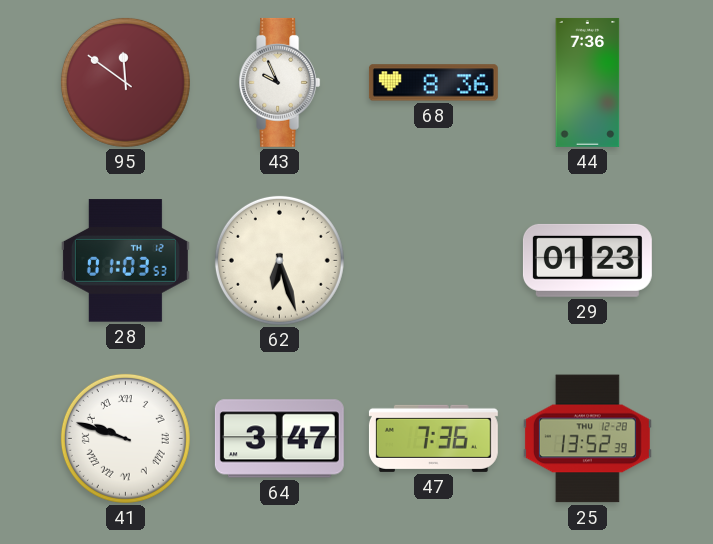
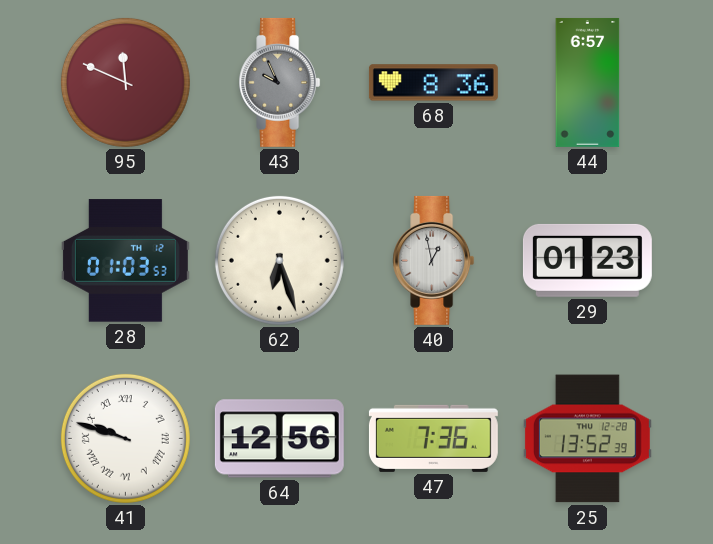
95: 11:51 -> 11:49 (125, 82)
43 dial: white -> grey (280, 82)
44: 7:36 -> 6:57 (588, 82)
40: none -> 12:58 (434, 260)
64: 3:47 -> 12:56 (279, 439)
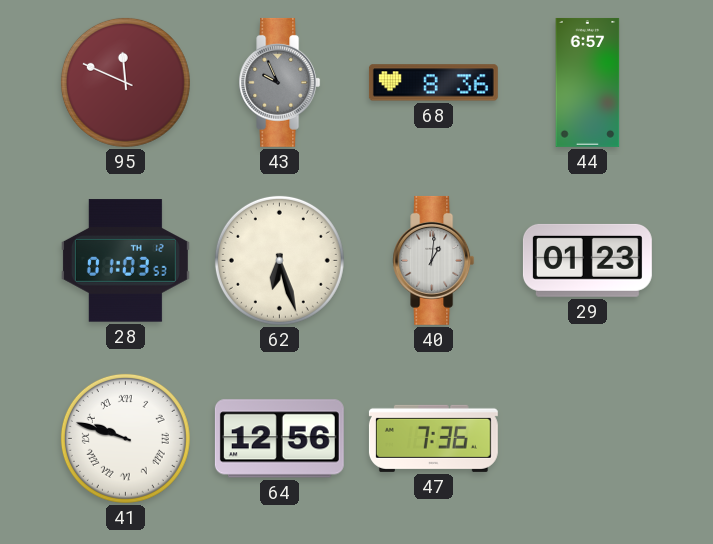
40: 12:58 -> 1:01 (434, 260)
25: 13:52 -> none (587, 439)
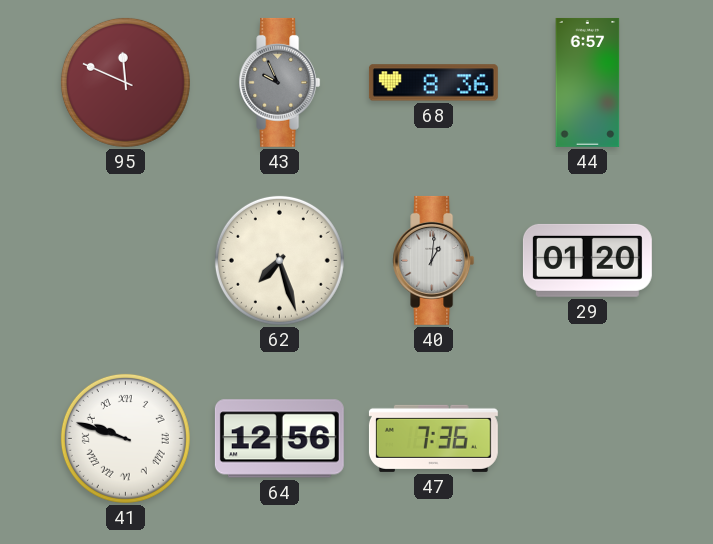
28: 01:03 -> none (125, 261)
62: 6:27 -> 7:27 (279, 260)
29: 01:23 -> 01:20 (587, 260)
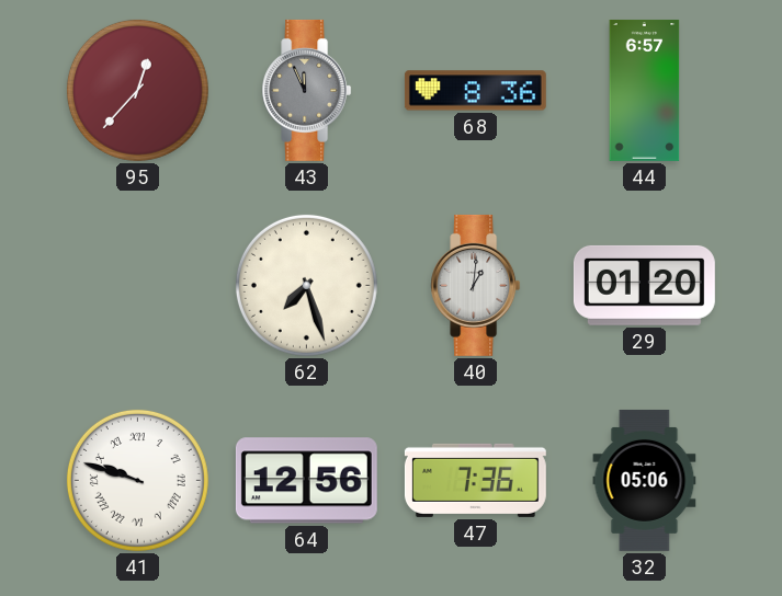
95: 11:49 -> 12:37 (137, 90)
43: 9:56 -> 11:56 (307, 90)
32: none -> 05:06 (645, 480)
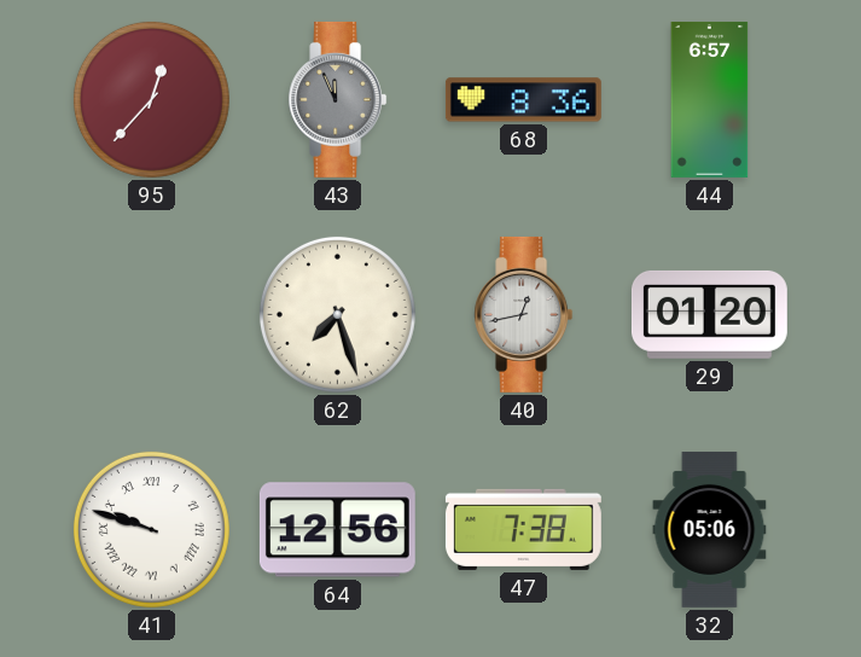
40: 1:01 -> 12:43 (524, 314)
47: 7:36 -> 7:38 (523, 529)
